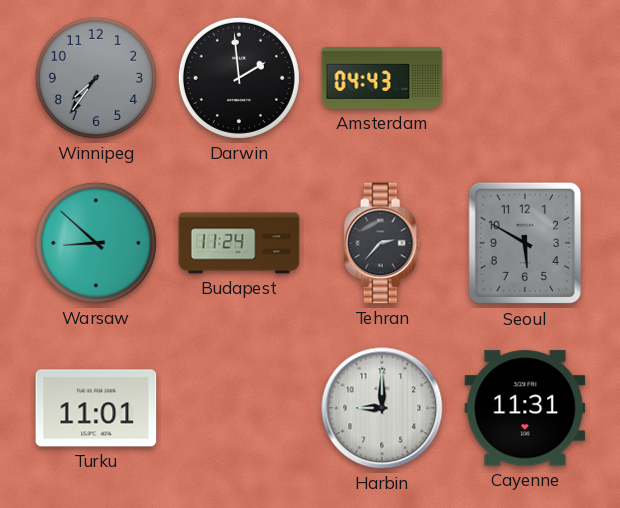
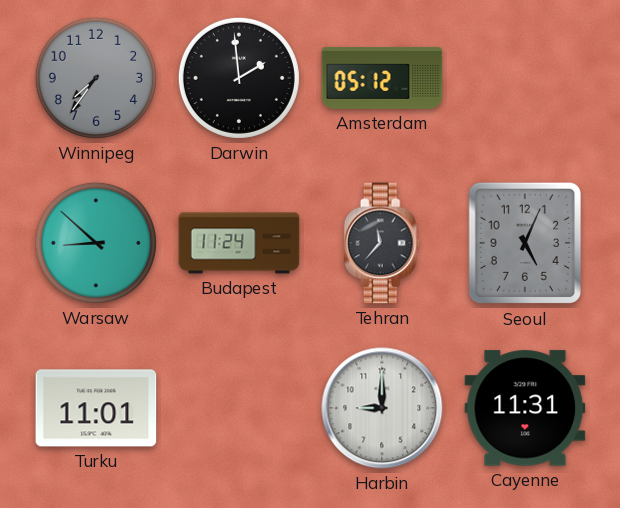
Amsterdam: 04:43 -> 05:12 (382, 78)
Tehran: 2:37 -> 11:37 (382, 243)
Seoul: 5:50 -> 5:04 (524, 243)
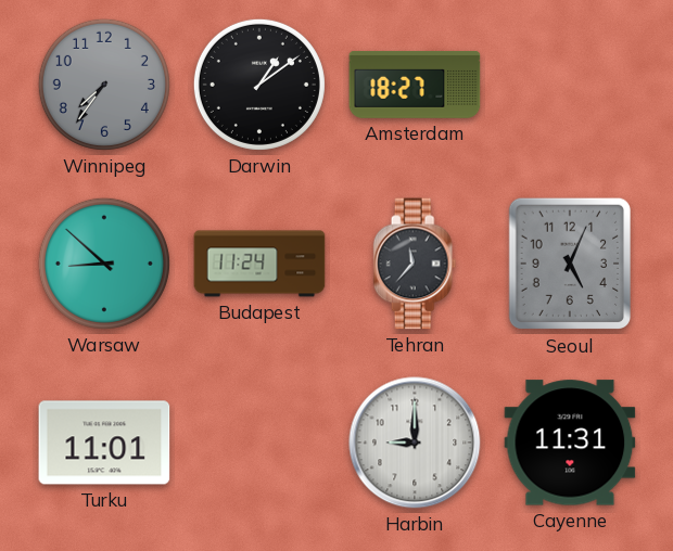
Darwin: 1:59 -> 1:09 (259, 85)
Amsterdam: 05:12 -> 18:27 (415, 85)
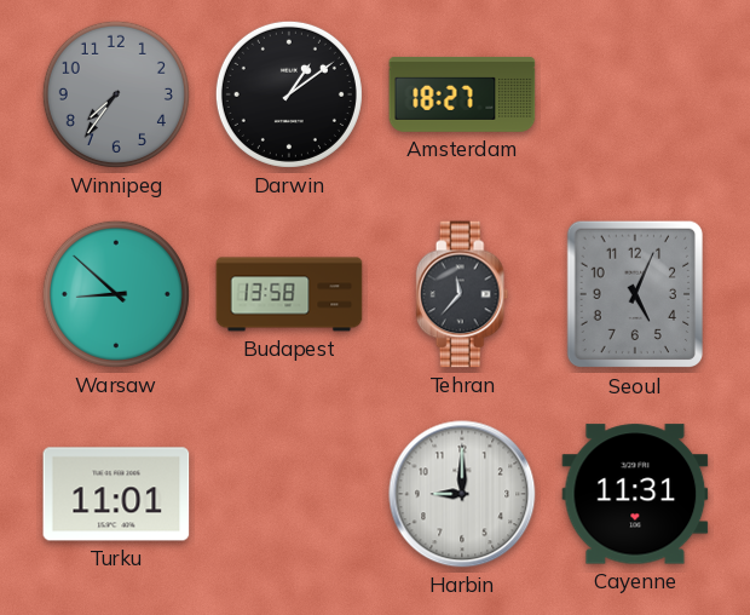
Budapest: 11:24 -> 13:58 (289, 294)
